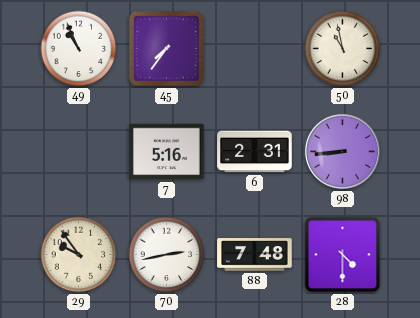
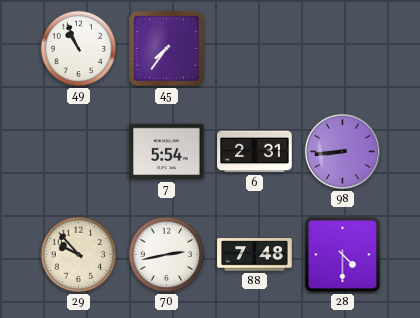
50: 10:58 -> none (343, 49)
7: 5:16 -> 5:54 (167, 152)
29: 9:54 -> 9:53 (79, 255)
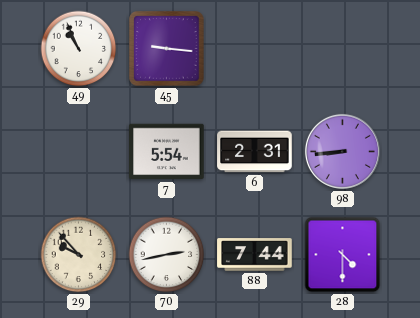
45: 7:36 -> 9:16 (167, 49)
88: 7:48 -> 7:44 (255, 255)
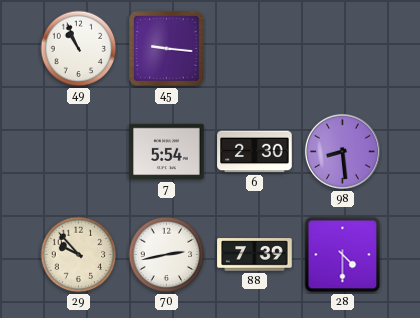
6: 2:31 -> 2:30 (255, 152)
98: 8:44 -> 8:29 (342, 151)
88: 7:44 -> 7:39 (255, 255)
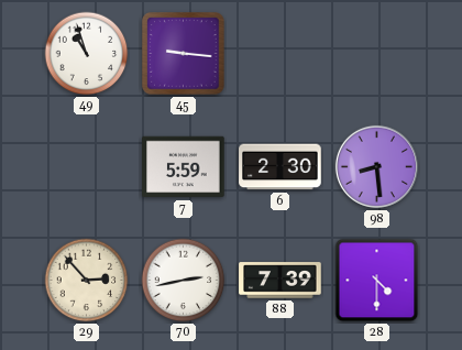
49: 10:56 -> 10:57 (87, 54)
7: 5:54 -> 5:59 (184, 167)
29: 9:53 -> 2:53 (87, 281)
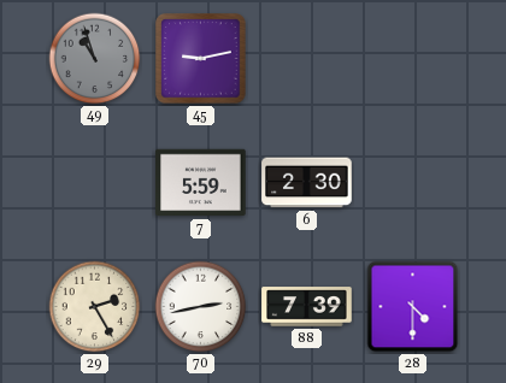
49 dial: white -> grey (95, 59)
45: 9:16 -> 9:13 (201, 59)
98: 8:29 -> none (376, 166)
29: 2:53 -> 2:25 (95, 307)
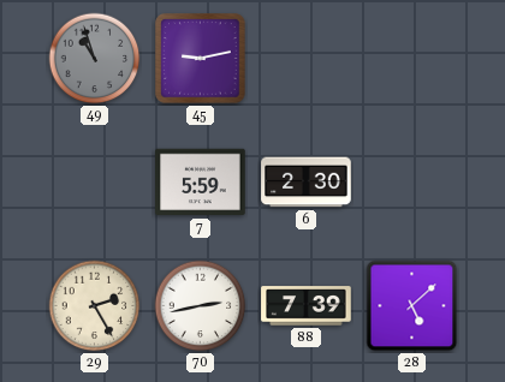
28: 4:30 -> 5:08 (412, 306)
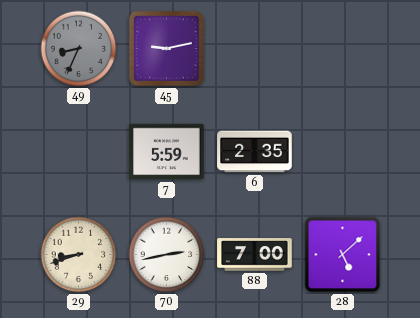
49: 10:57 -> 8:34 (79, 49)
6: 2:30 -> 2:35 (255, 152)
29: 2:25 -> 8:42 (79, 255)
88: 7:39 -> 7:00 (255, 255)
